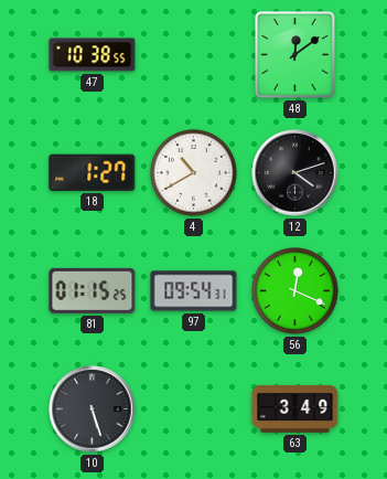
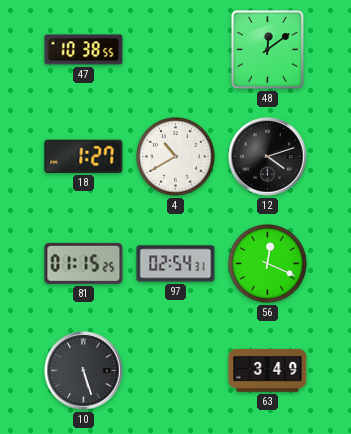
97: 09:54 -> 02:54 (176, 264)
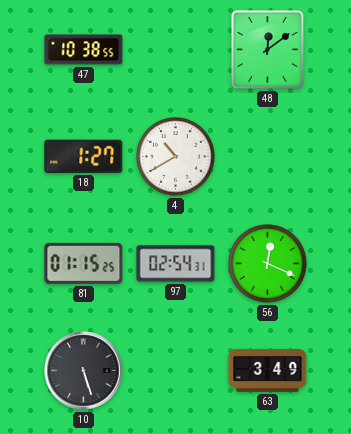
12: 4:12 -> none (268, 157)
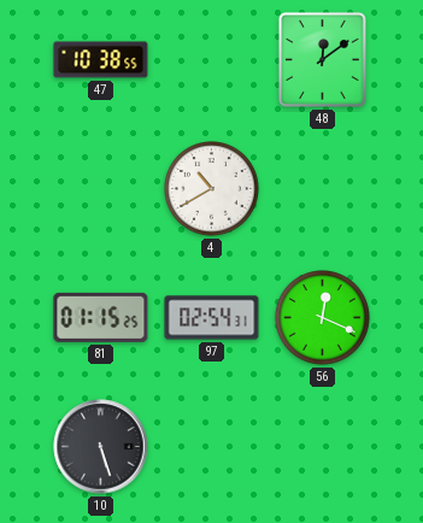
18: 1:27 -> none (84, 156)
63: 3:49 -> none (268, 370)
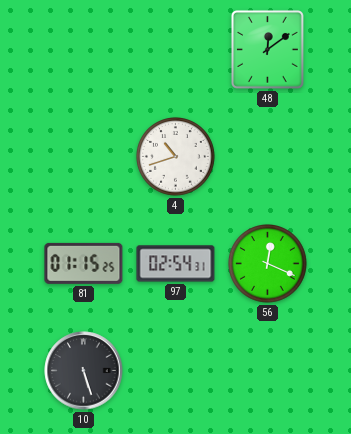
47: 10:38 -> none (101, 60)
4: 10:40 -> 10:42 (176, 157)
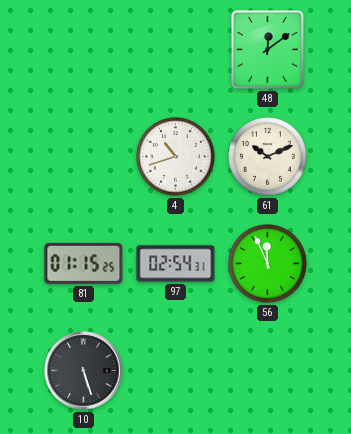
61: none -> 10:11 (268, 157)
56: 12:19 -> 11:56 (268, 264)
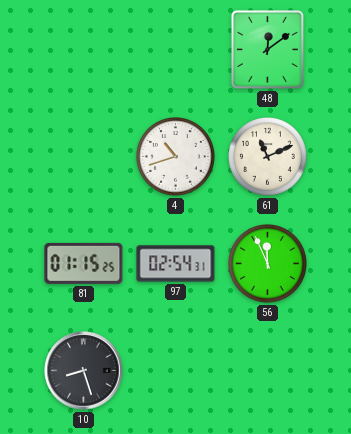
61: 10:11 -> 11:11 (268, 157)
10: 5:27 -> 8:27 (84, 371)
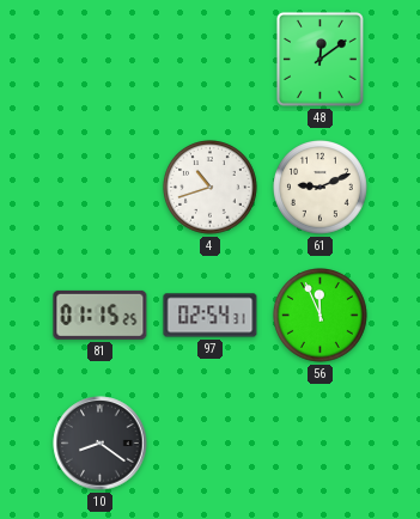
61: 11:11 -> 9:11 (321, 188)
10: 8:27 -> 8:21 (101, 444)
